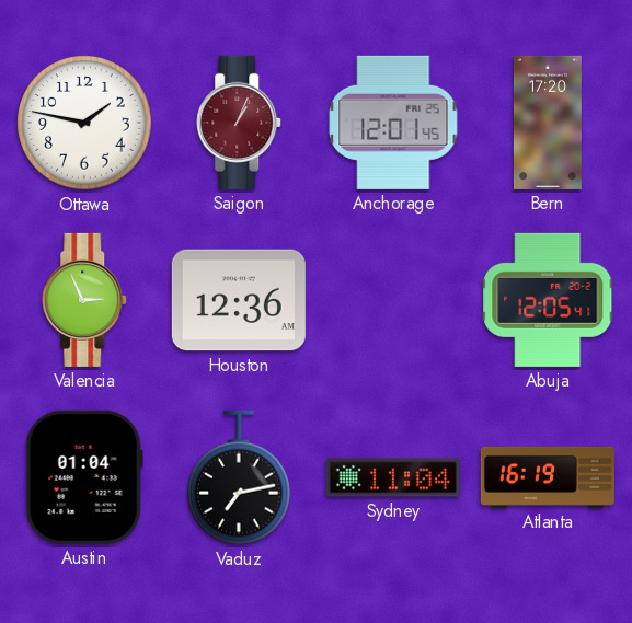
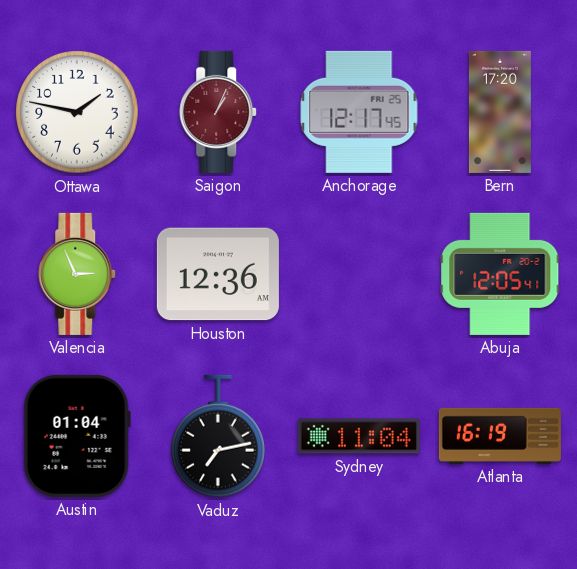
Anchorage: 12:01 -> 12:17 (359, 112)
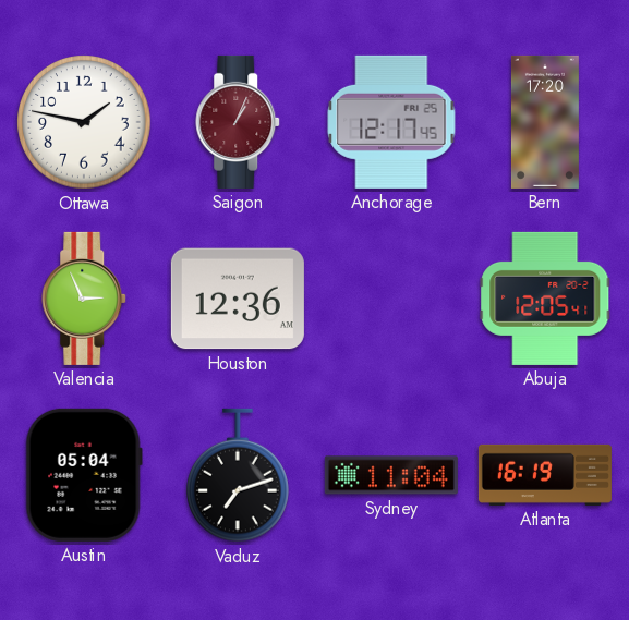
Austin: 01:04 -> 05:04 (84, 475)
Vaduz: 7:13 -> 7:12 (239, 475)
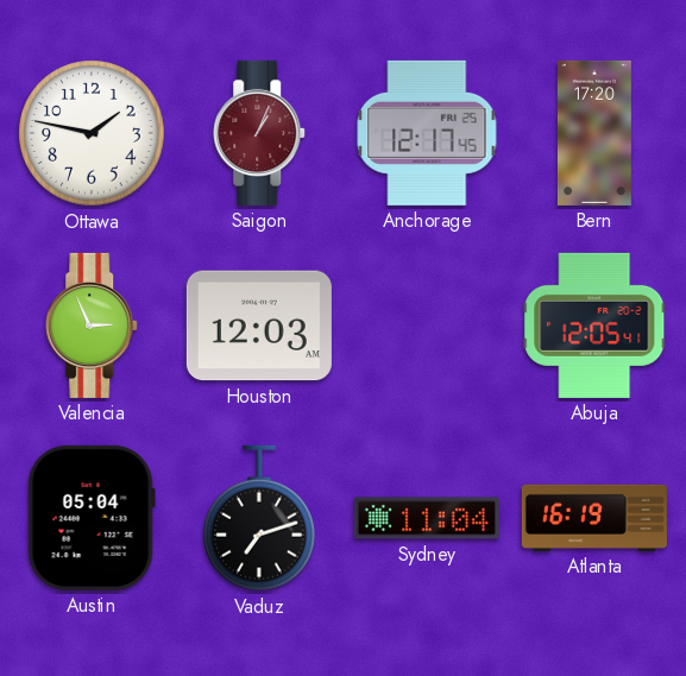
Houston: 12:36 -> 12:03 (259, 326)
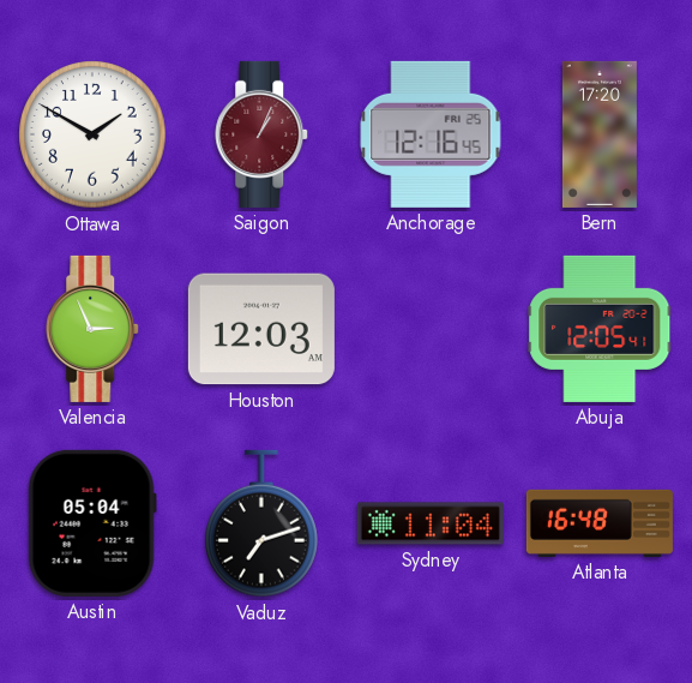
Ottawa: 1:47 -> 1:50 (92, 134)
Anchorage: 12:17 -> 12:16 (431, 134)
Atlanta: 16:19 -> 16:48 (600, 523)
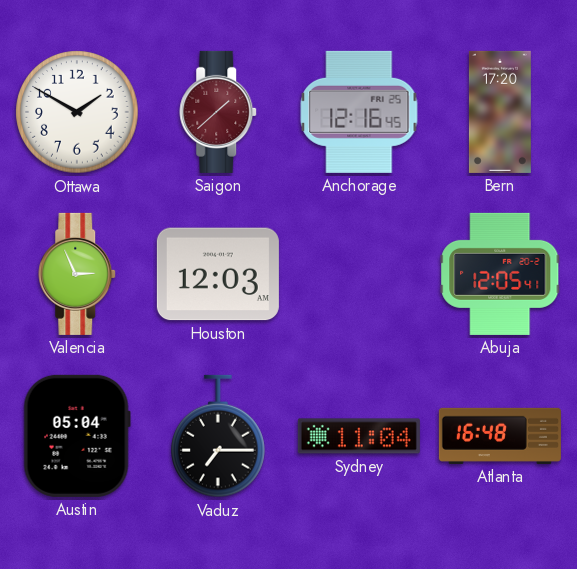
Saigon: 1:04 -> 1:38 (219, 112)
Vaduz: 7:12 -> 7:15 (219, 436)
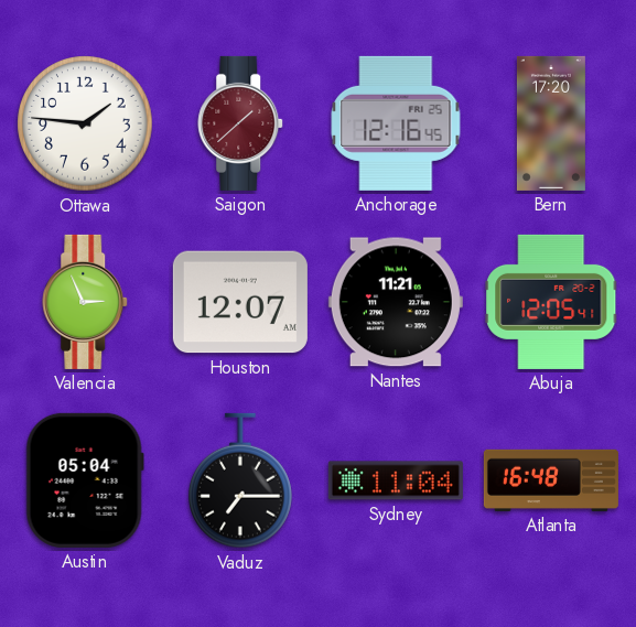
Ottawa: 1:50 -> 1:46 (85, 123)
Houston: 12:03 -> 12:07 (240, 302)
Nantes: none -> 11:21 (396, 302)
